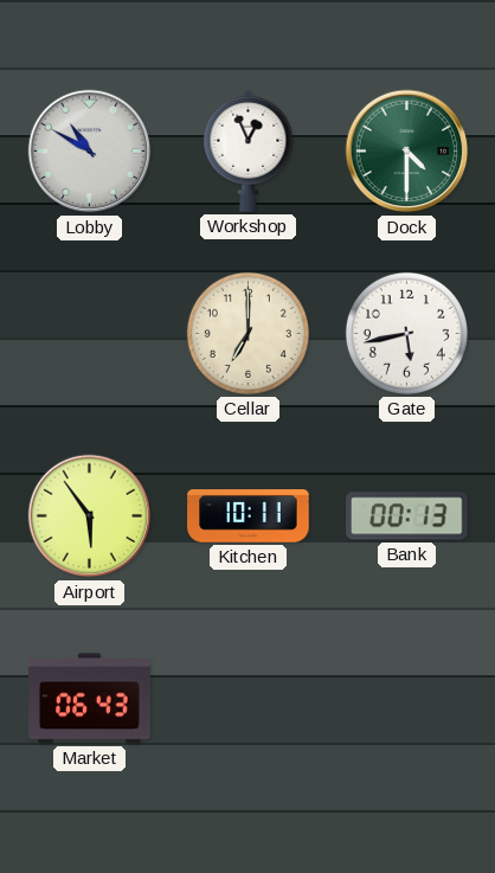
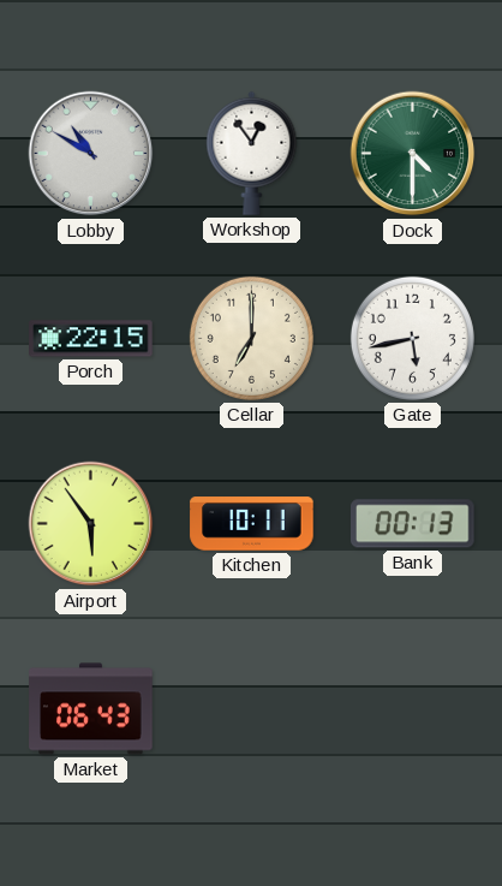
Workshop: 12:56 -> 12:54 (252, 153)
Porch: none -> 22:15 (91, 339)
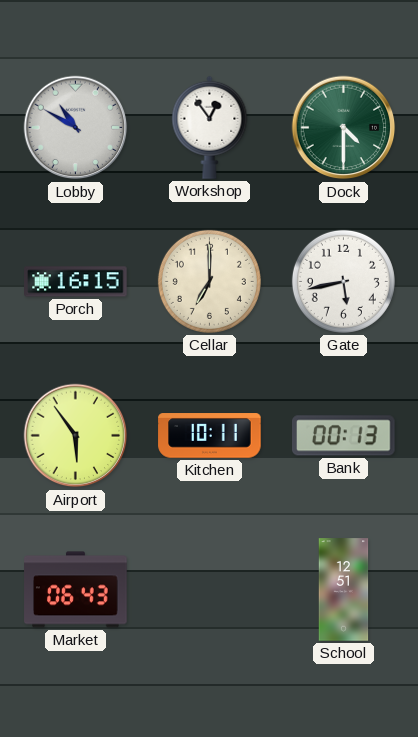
Porch: 22:15 -> 16:15 (76, 282)
School: none -> 12:51 (344, 590)
